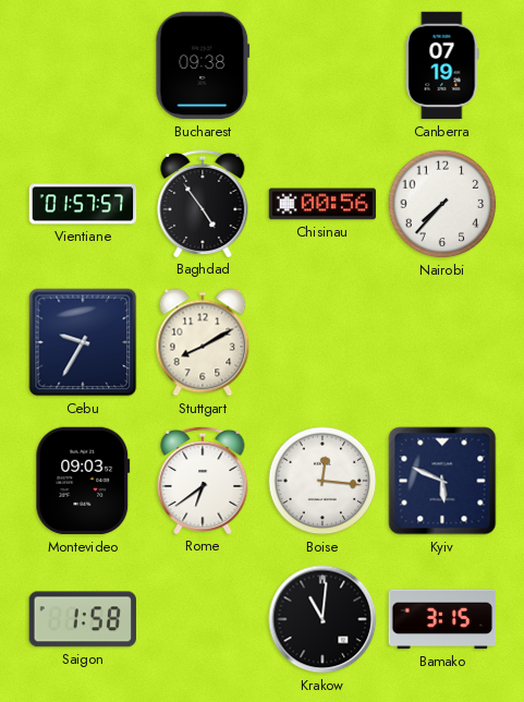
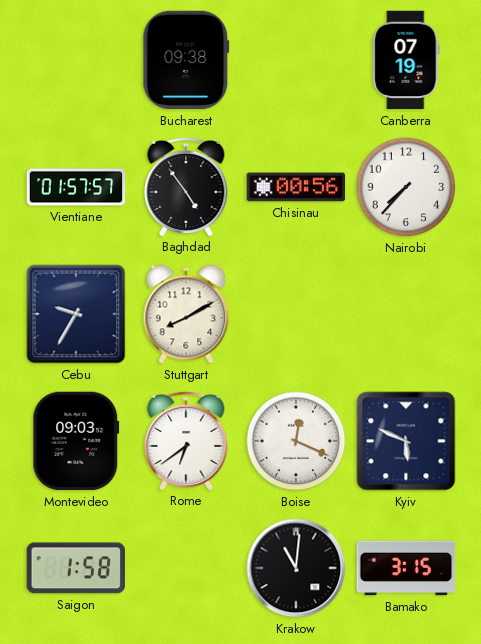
Boise: 12:16 -> 12:19 (296, 441)
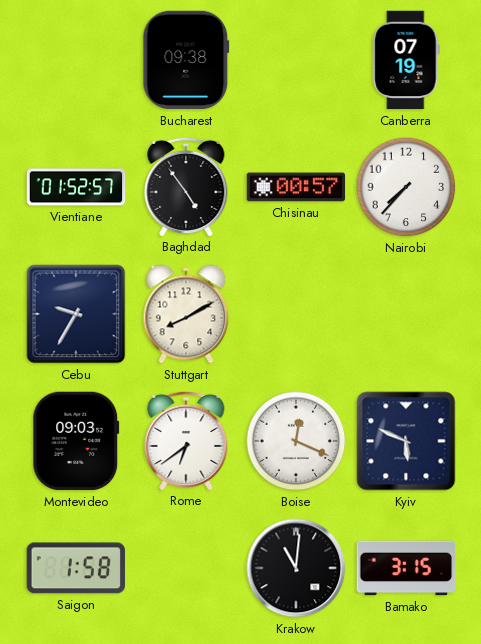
Vientiane: 01:57 -> 01:52 (76, 187)
Chisinau: 00:56 -> 00:57 (296, 187)
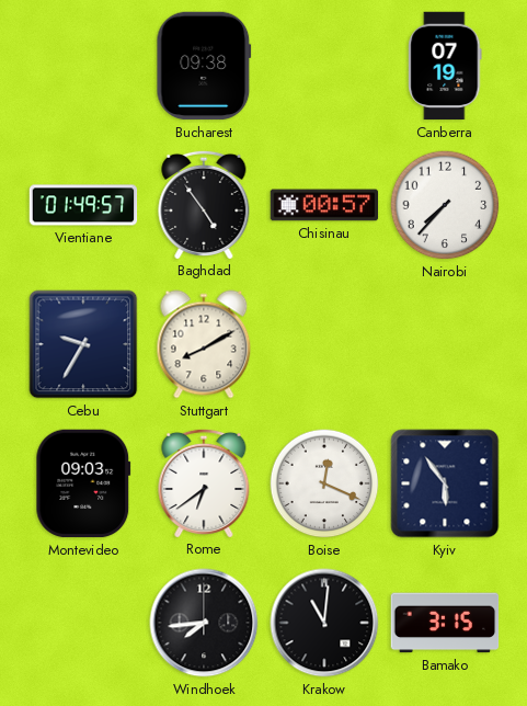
Vientiane: 01:52 -> 01:49 (83, 205)
Kyiv: 5:49 -> 5:54 (445, 483)
Saigon: 1:58 -> none (76, 568)
Windhoek: none -> 7:44 (204, 623)
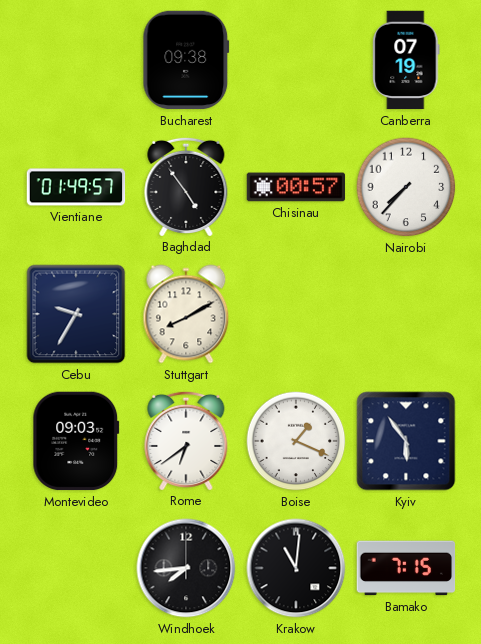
Boise: 12:19 -> 1:19 (296, 441)
Bamako: 3:15 -> 7:15 (406, 568)
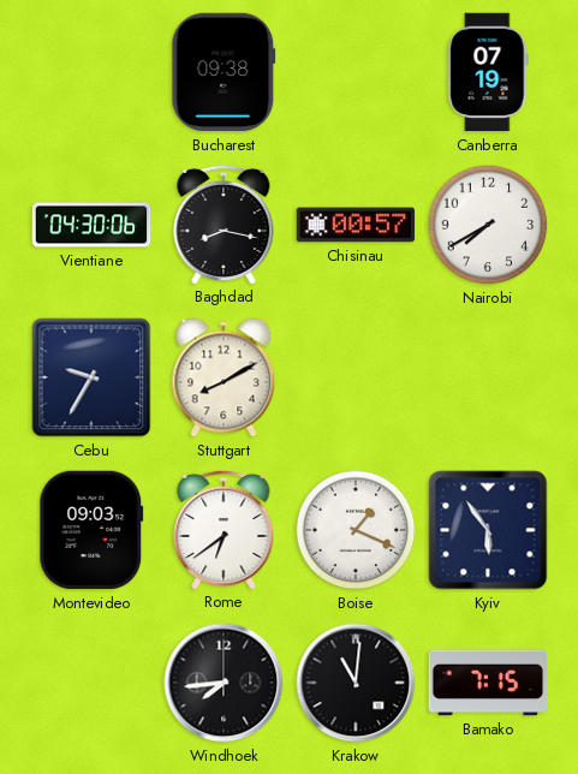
Vientiane: 01:49 -> 04:30 (91, 225)
Baghdad: 4:54 -> 8:17 (224, 224)
Nairobi: 7:37 -> 7:40 (488, 225)
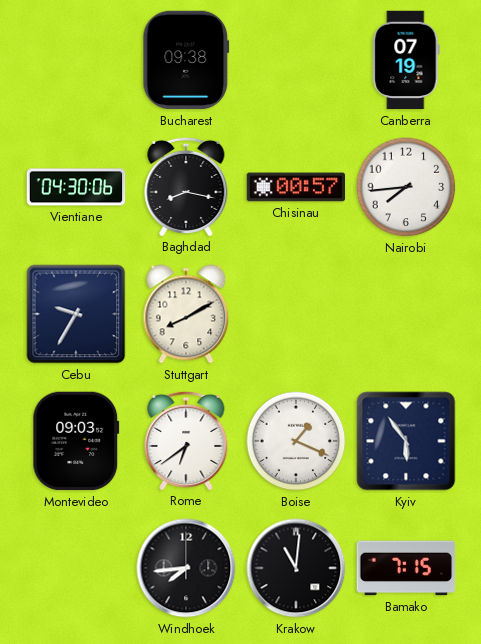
Nairobi: 7:40 -> 7:44 (406, 187)
